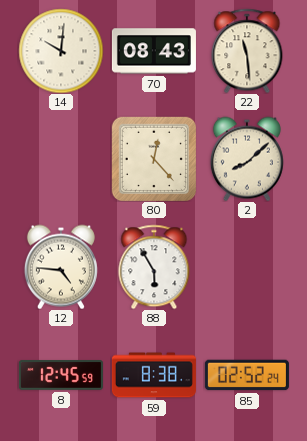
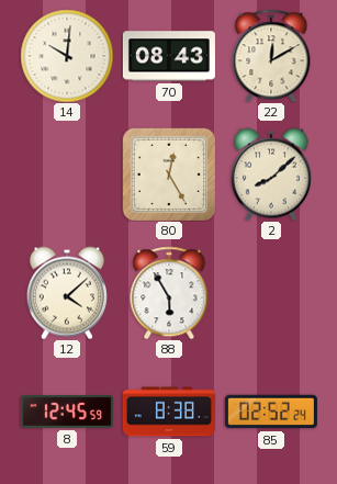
22: 11:29 -> 12:10 (271, 56)
80: 12:23 -> 12:25 (169, 175)
12: 4:46 -> 4:08 (67, 293)
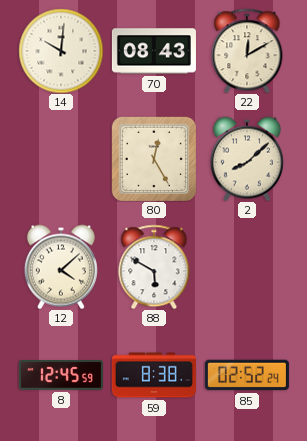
88: 5:55 -> 5:50 (154, 267)
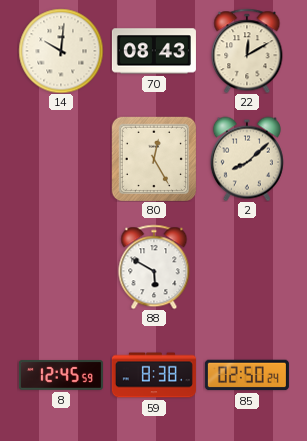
12: 4:08 -> none (61, 267)
85: 02:52 -> 02:50 (247, 375)
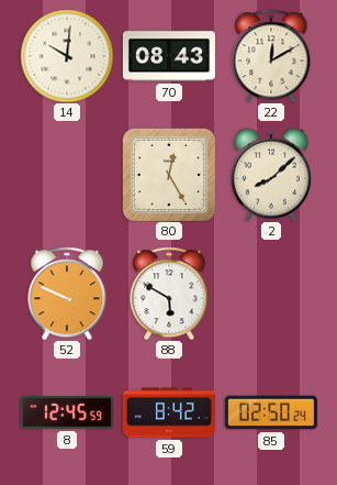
52: none -> 9:49 (67, 294)
59: 8:38 -> 8:42 (169, 412)
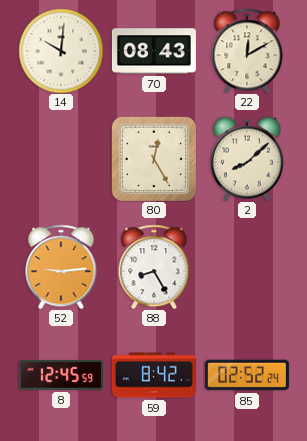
52: 9:49 -> 9:14 (61, 267)
88: 5:50 -> 8:25 (154, 267)
85: 02:50 -> 02:52 (247, 375)
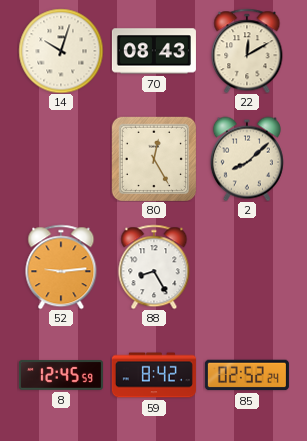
14: 10:01 -> 10:03 (61, 51)
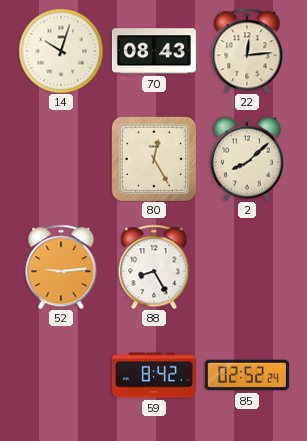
22: 12:10 -> 12:14 (247, 51)
8: 12:45 -> none (61, 375)
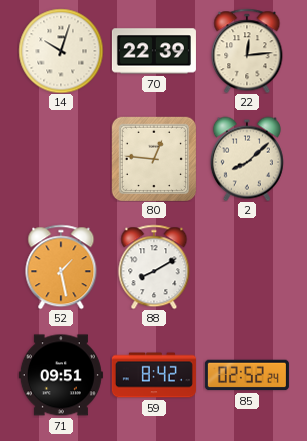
70: 08:43 -> 22:39 (154, 51)
80: 12:25 -> 12:46 (154, 159)
52: 9:14 -> 1:28 (61, 267)
88: 8:25 -> 8:10 (154, 267)
71: none -> 09:51 (61, 375)
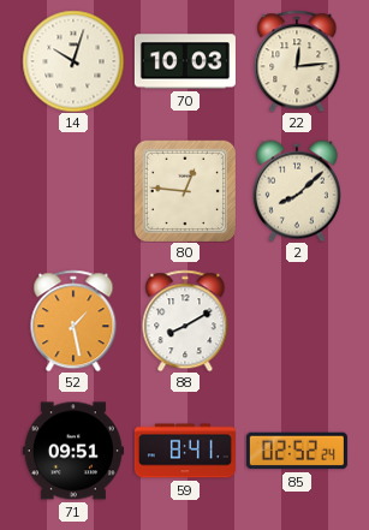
70: 22:39 -> 10:03 (185, 61)
59: 8:42 -> 8:41 (185, 451)
